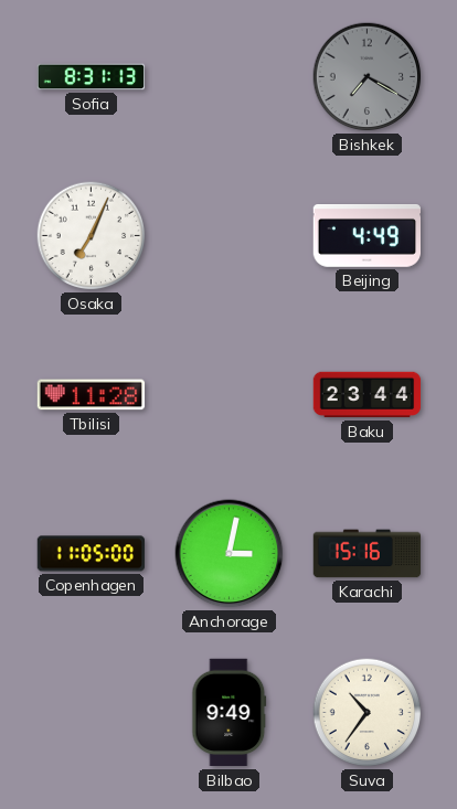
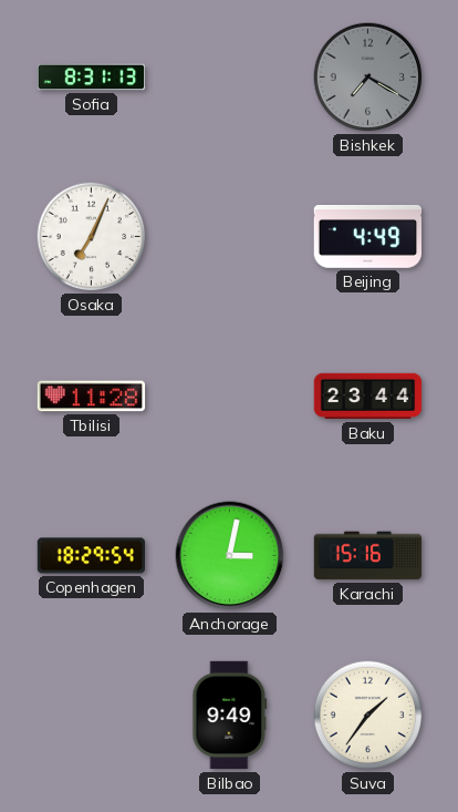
Copenhagen: 11:05 -> 18:29 (92, 556)
Suva: 10:36 -> 1:36 (368, 716)
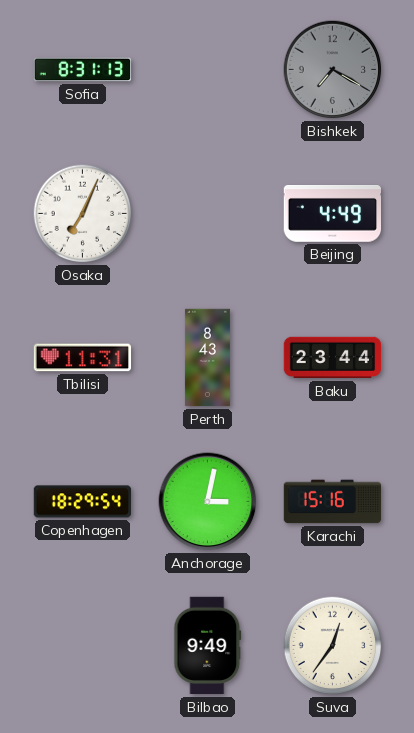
Tbilisi: 11:28 -> 11:31 (83, 358)
Perth: none -> 8:43 (207, 358)
Suva: 1:36 -> 12:36 (333, 646)
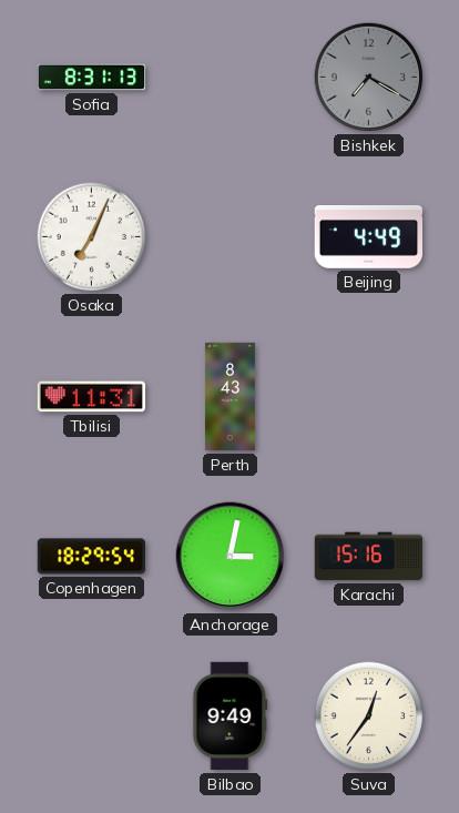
Baku: 23:44 -> none (333, 358)
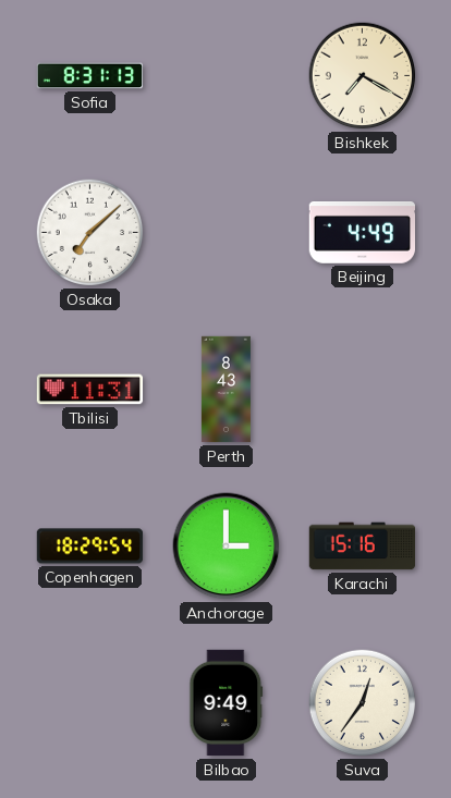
Bishkek dial: grey -> cream (363, 76)
Osaka: 7:04 -> 7:08 (90, 233)
Anchorage: 3:02 -> 3:00 (227, 547)
